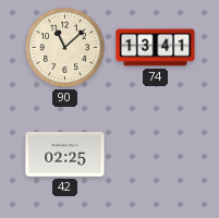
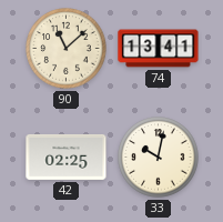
33: none -> 10:02 (159, 158)
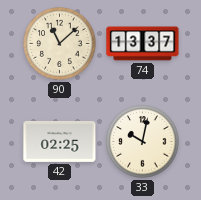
74: 13:41 -> 13:37 (143, 44)
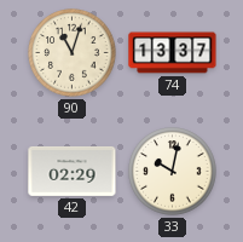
90: 11:08 -> 11:03 (73, 53)
42: 02:25 -> 02:29 (73, 171)
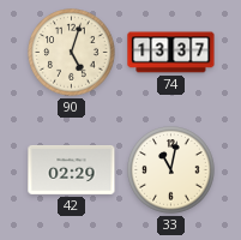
90: 11:03 -> 5:03 (72, 53)
33: 10:02 -> 11:02 (171, 170)
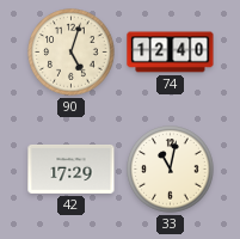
74: 13:37 -> 12:40 (171, 53)
42: 02:29 -> 17:29 (72, 168)
